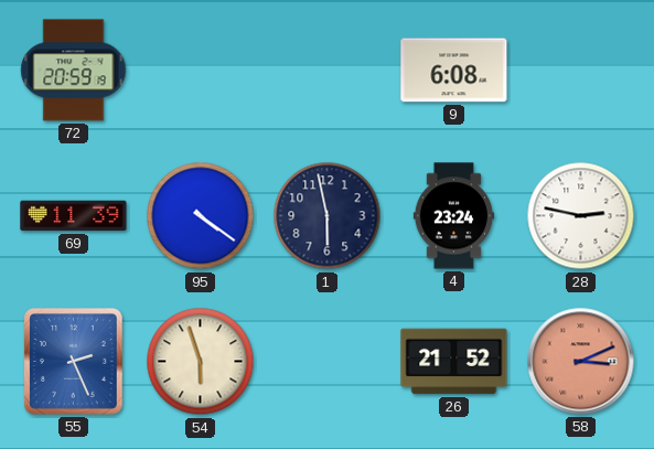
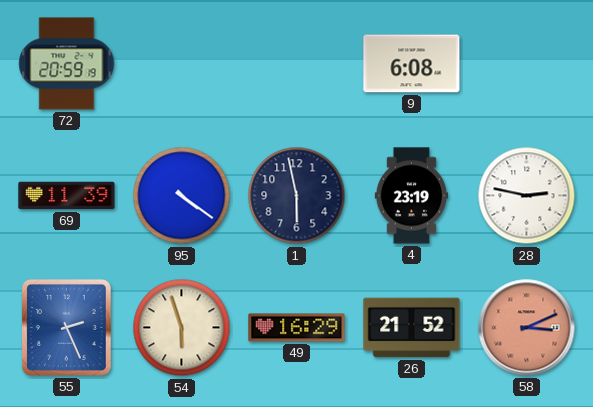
4: 23:24 -> 23:19 (411, 196)
49: none -> 16:29 (297, 328)
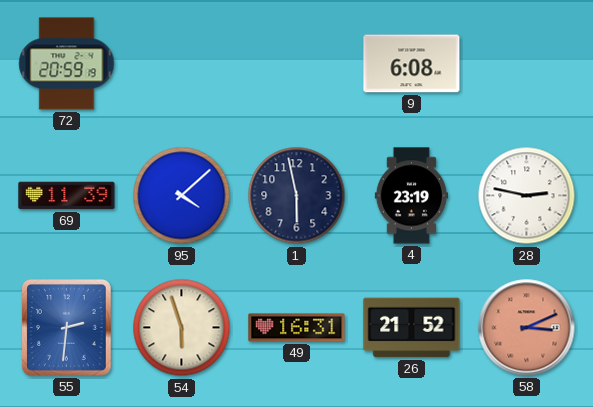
95: 4:21 -> 4:08 (182, 196)
55: 2:26 -> 2:31 (67, 328)
49: 16:29 -> 16:31 (297, 328)
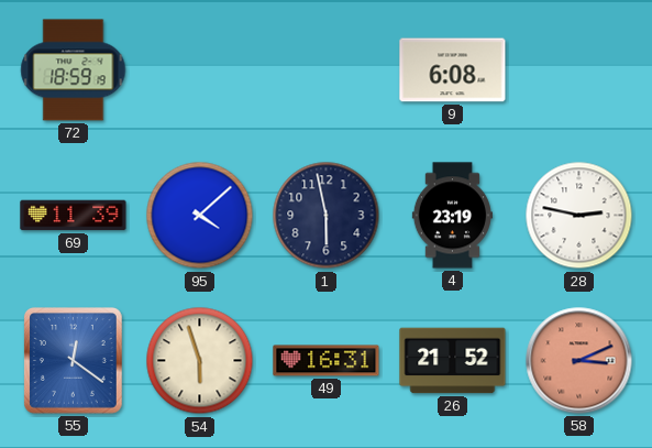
72: 20:59 -> 18:59 (74, 70)
55: 2:31 -> 12:21 (74, 361)
